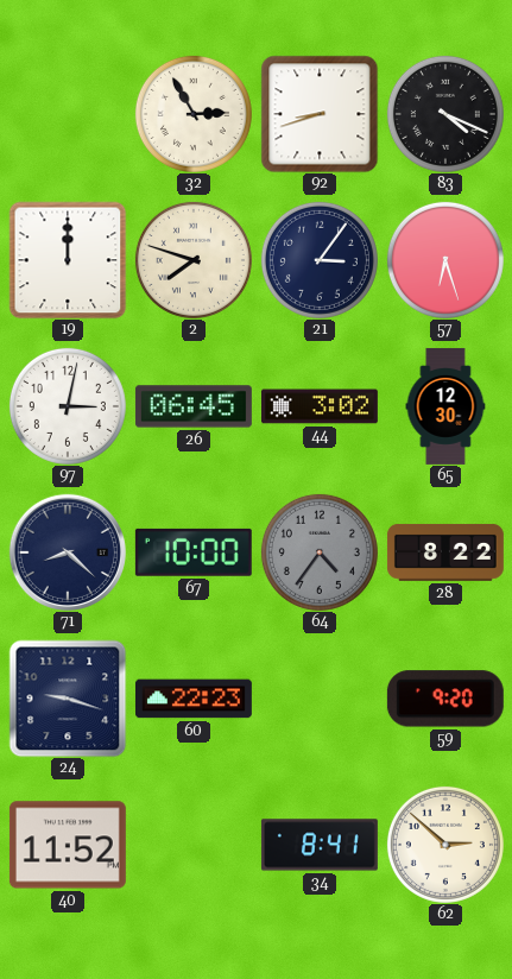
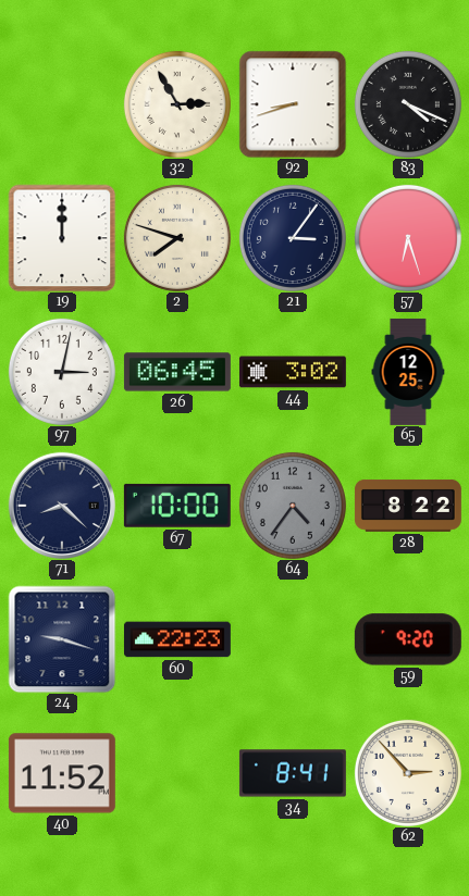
65: 12:30 -> 12:25 (408, 372)
62: 2:52 -> 2:53 (408, 773)
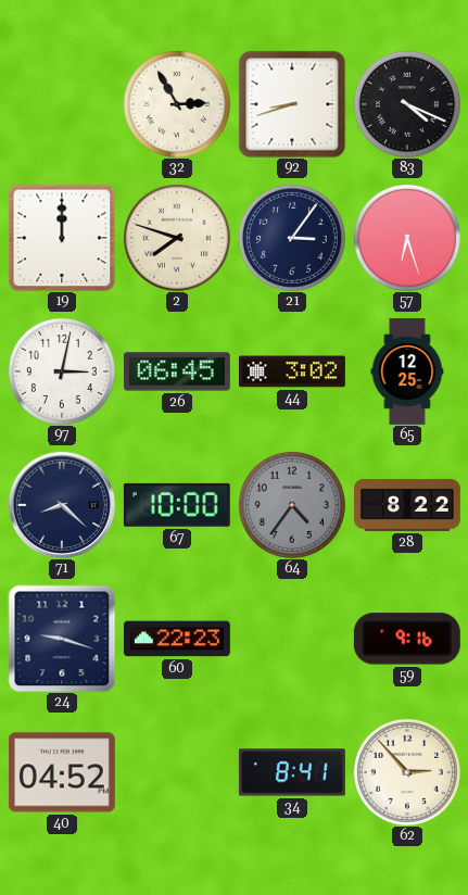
59: 9:20 -> 9:16 (407, 639)
40: 11:52 -> 04:52 (62, 772)
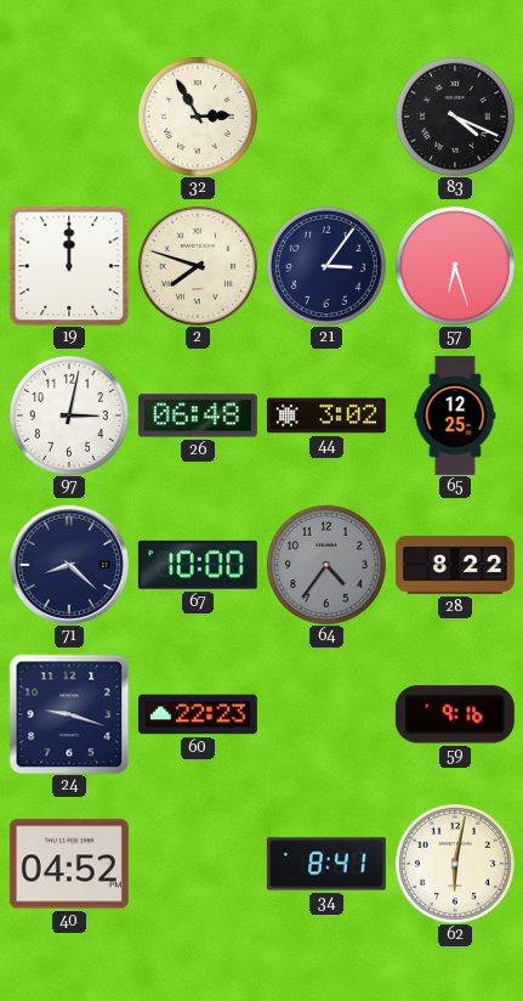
92: 8:42 -> none (292, 104)
26: 06:45 -> 06:48 (198, 415)
62: 2:53 -> 6:02 (455, 864)
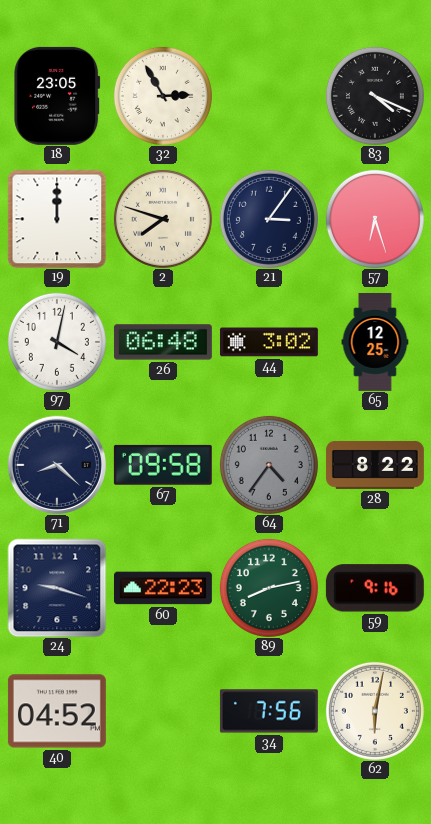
18: none -> 23:05 (57, 96)
97: 3:02 -> 4:02 (57, 342)
67: 10:00 -> 09:58 (163, 465)
89: none -> 8:13 (269, 588)
34: 8:41 -> 7:56 (269, 711)
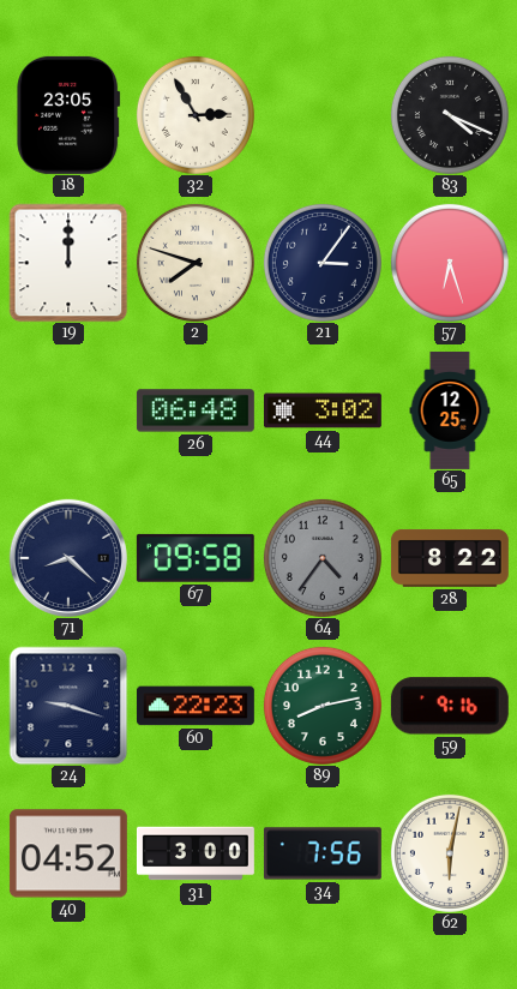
97: 4:02 -> none (57, 342)
31: none -> 3:00 (196, 853)
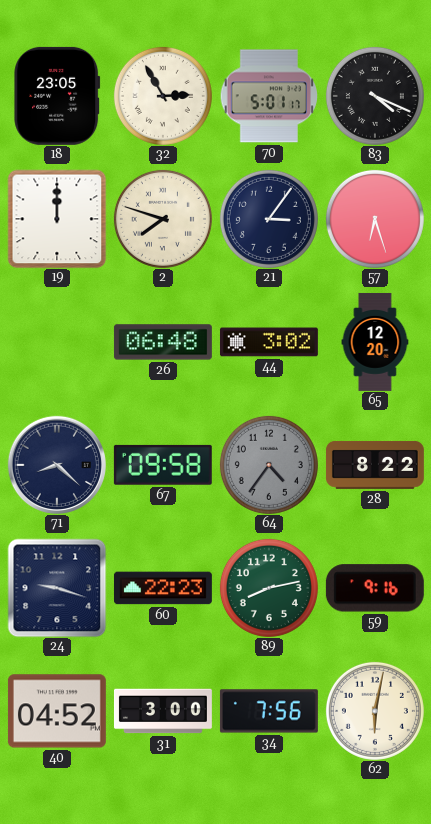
70: none -> 5:01 (269, 96)
65: 12:25 -> 12:20 (375, 342)
